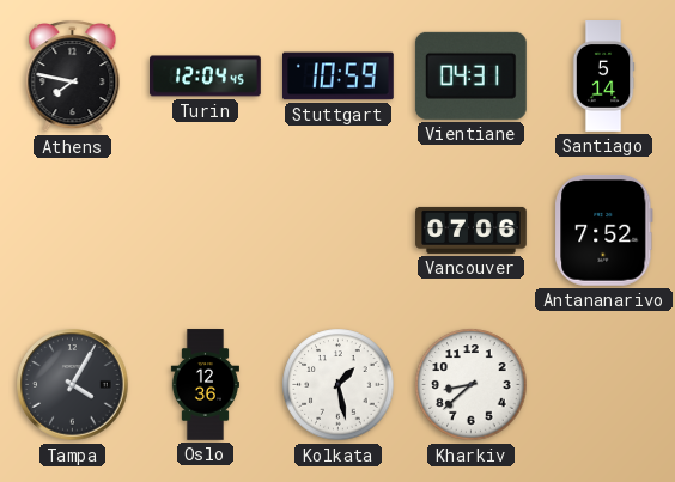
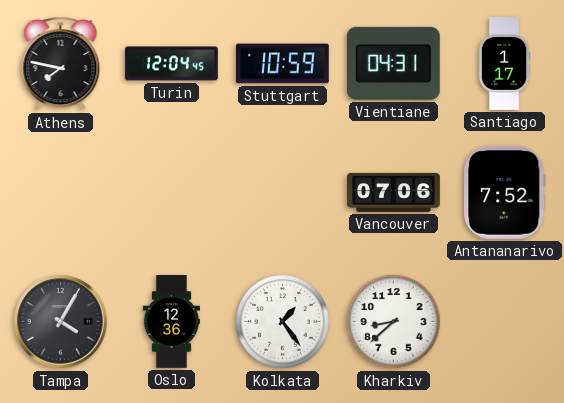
Santiago: 5:14 -> 1:17 (504, 64)
Kolkata: 1:28 -> 1:24 (283, 322)
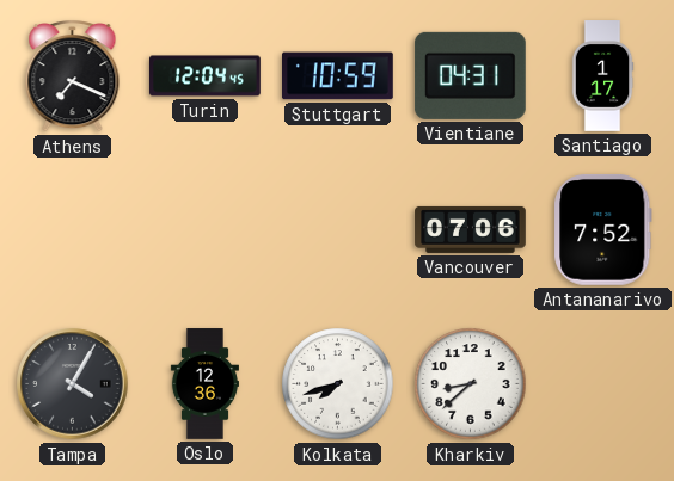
Athens: 7:47 -> 7:19 (73, 76)
Kolkata: 1:24 -> 7:42 (338, 384)
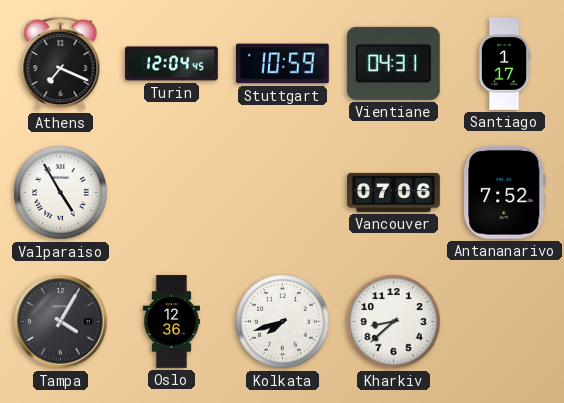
Valparaiso: none -> 4:55 (61, 193)
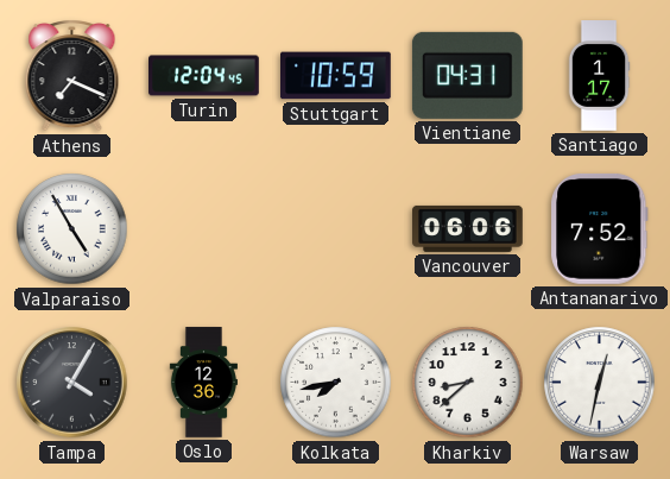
Vancouver: 07:06 -> 06:06 (468, 228)
Kolkata: 7:42 -> 7:43 (336, 383)
Warsaw: none -> 12:32 (600, 383)
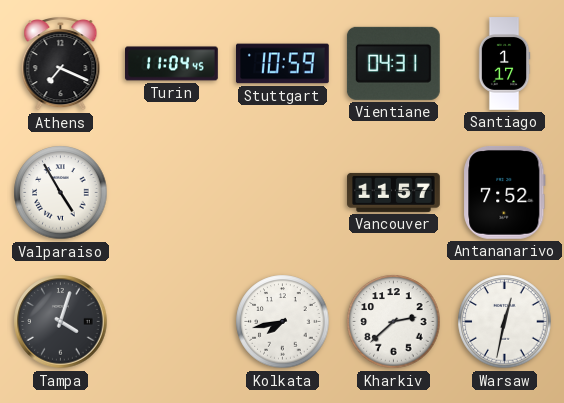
Turin: 12:04 -> 11:04 (172, 64)
Vancouver: 06:06 -> 11:57 (394, 192)
Tampa: 4:05 -> 4:03 (61, 322)
Oslo: 12:36 -> none (203, 383)
Kharkiv: 8:38 -> 2:38 (394, 322)
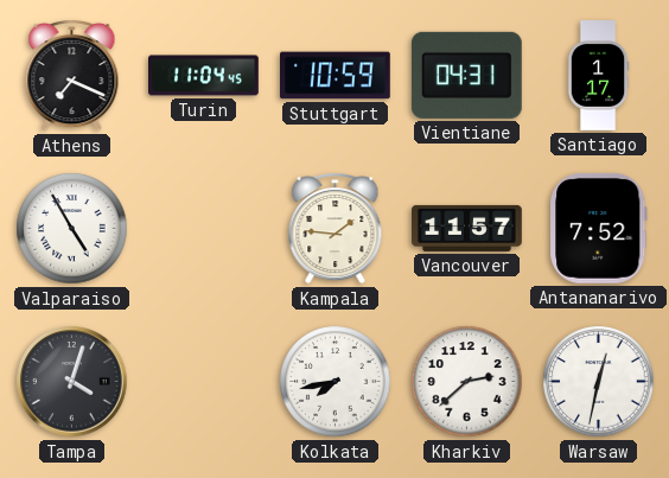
Kampala: none -> 1:46 (336, 229)
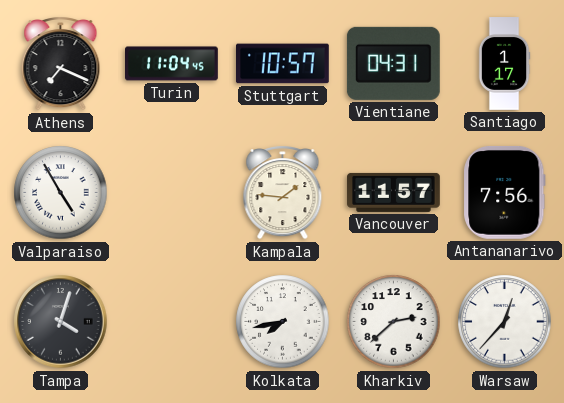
Stuttgart: 10:59 -> 10:57 (283, 64)
Antananarivo: 7:52 -> 7:56 (505, 192)
Warsaw: 12:32 -> 12:37 (505, 322)
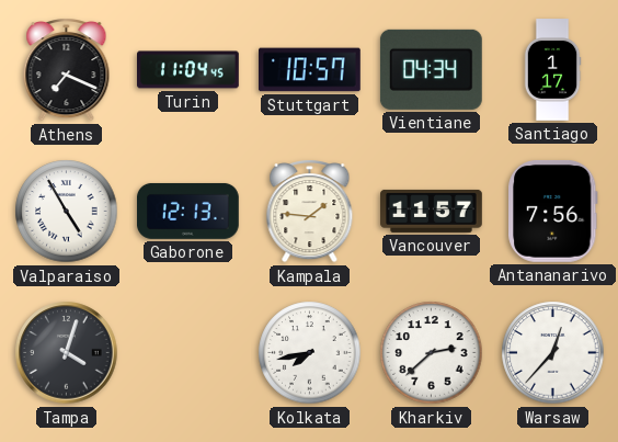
Vientiane: 04:31 -> 04:34 (431, 69)
Gaborone: none -> 12:13 (188, 211)
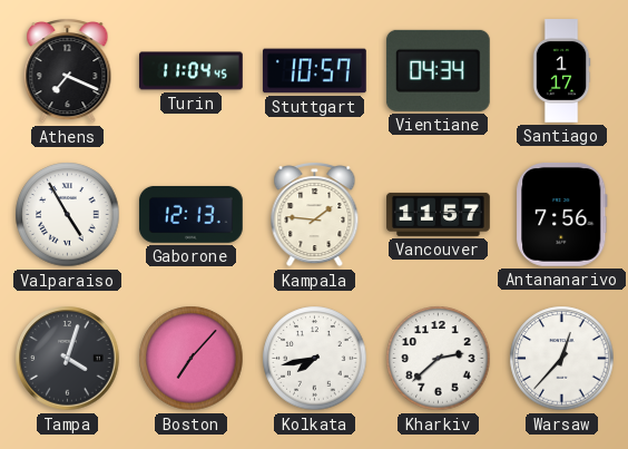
Boston: none -> 7:07 (192, 359)
